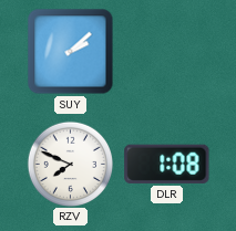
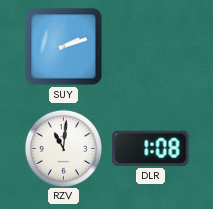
SUY: 2:08 -> 2:12 (64, 47)
RZV: 7:49 -> 11:01 (63, 148)
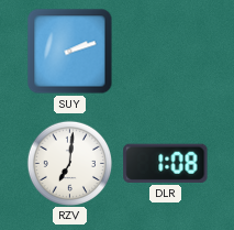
RZV: 11:01 -> 7:01 (69, 163)
